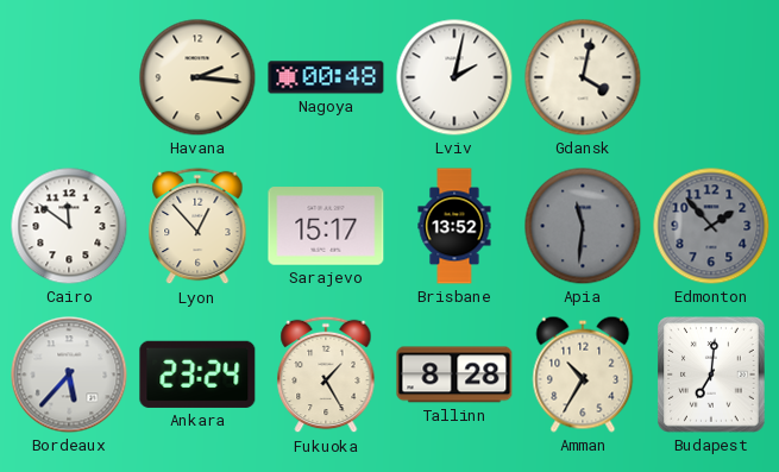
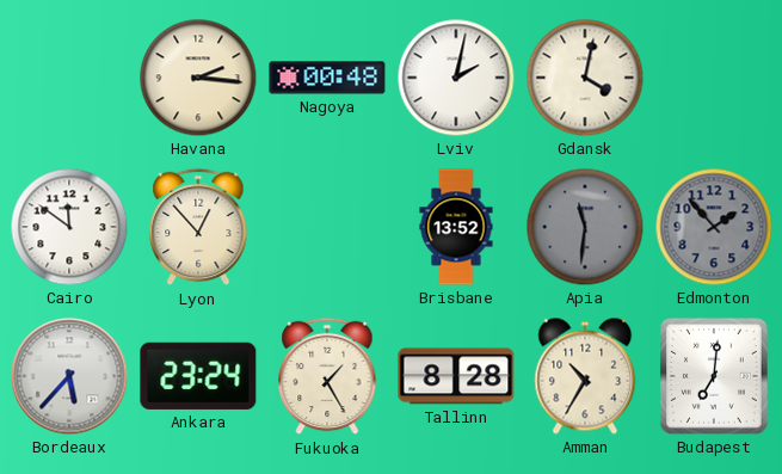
Sarajevo: 15:17 -> none (326, 226)
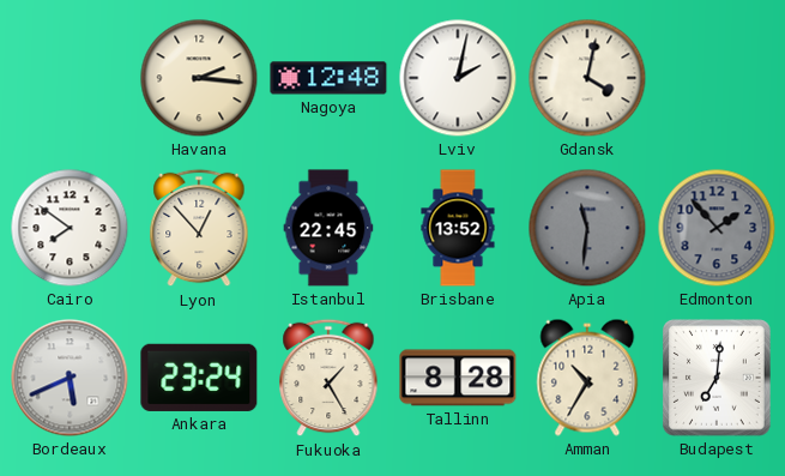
Nagoya: 00:48 -> 12:48 (328, 78)
Cairo: 11:51 -> 7:51 (70, 228)
Istanbul: none -> 22:45 (328, 228)
Bordeaux: 5:37 -> 5:41 (70, 378)
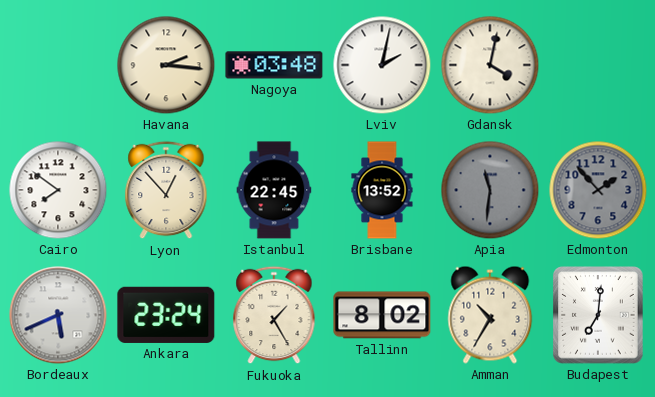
Nagoya: 12:48 -> 03:48 (274, 65)
Tallinn: 8:28 -> 8:02 (382, 315)
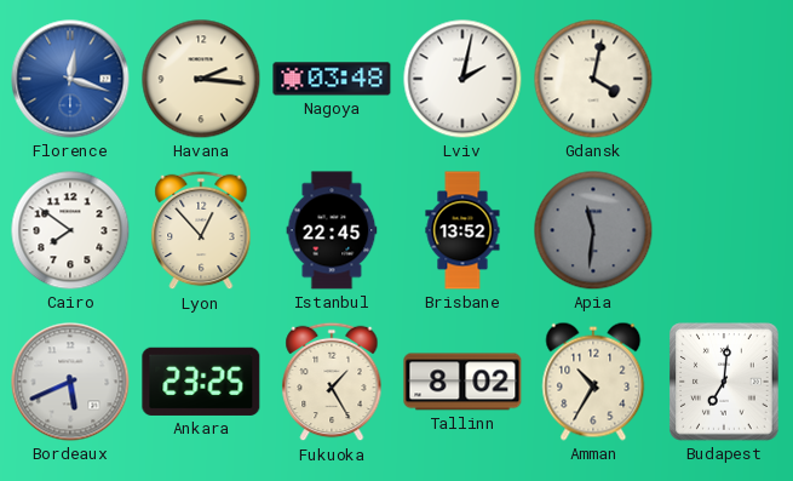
Florence: none -> 12:18 (70, 79)
Edmonton: 1:53 -> none (598, 190)
Ankara: 23:24 -> 23:25 (201, 382)
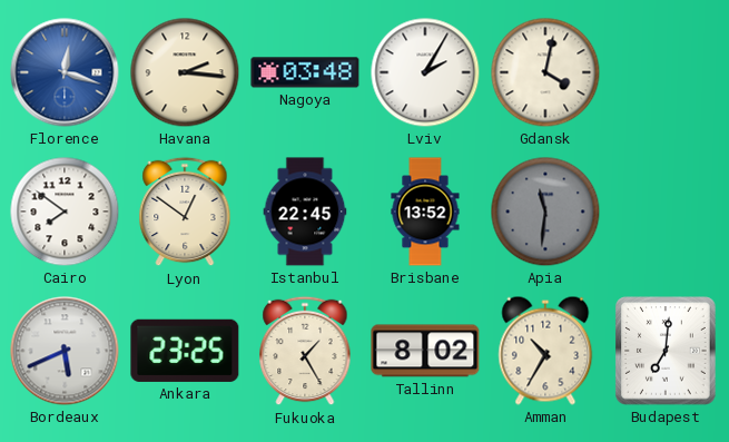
Lviv: 2:02 -> 2:05 (425, 72)
Lyon: 12:53 -> 12:51 (185, 212)
